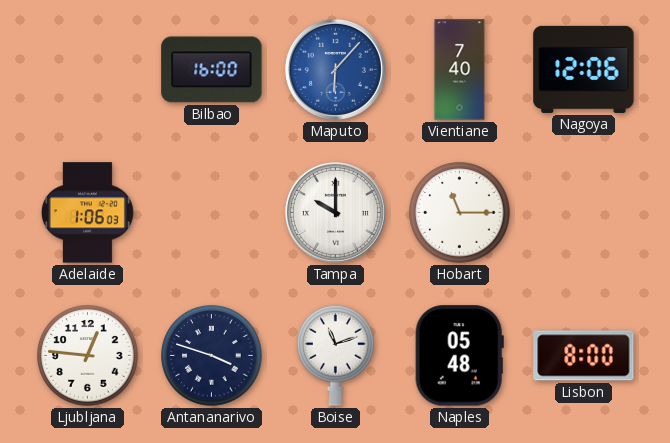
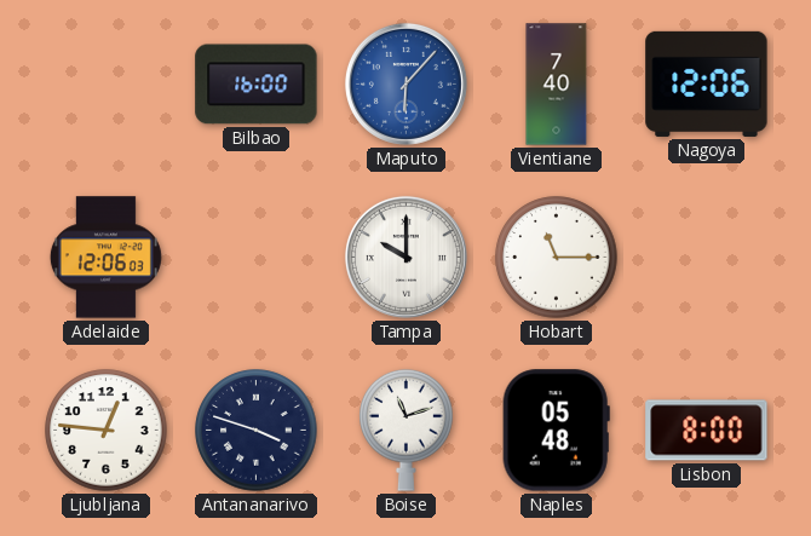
Adelaide: 1:06 -> 12:06 (105, 258)
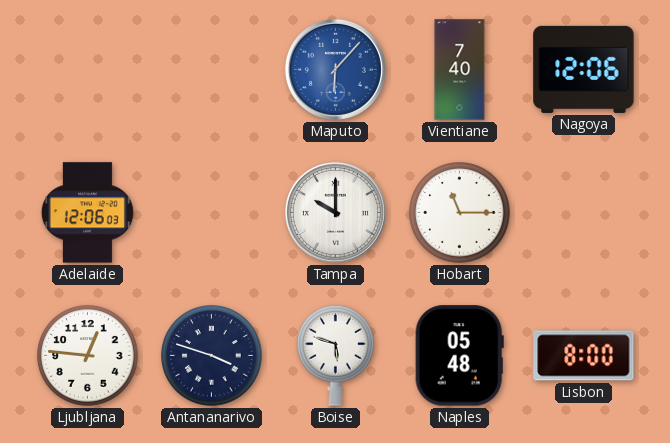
Bilbao: 16:00 -> none (257, 85)
Boise: 11:12 -> 5:48 (336, 355)
